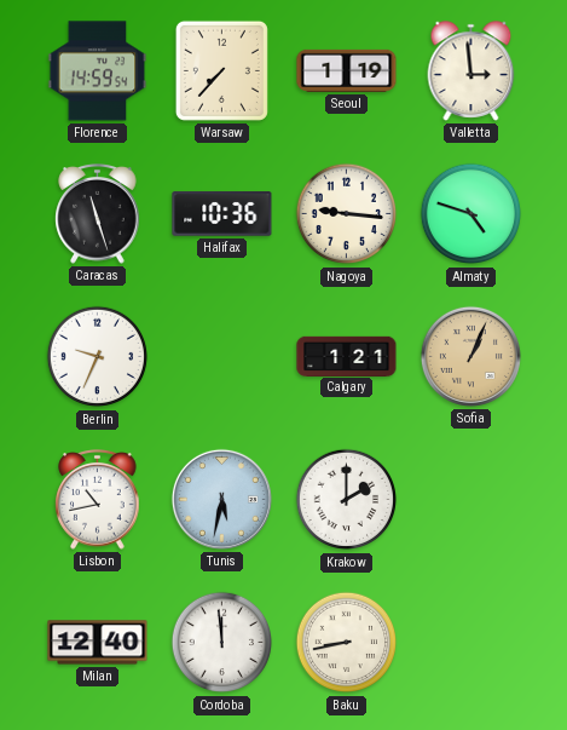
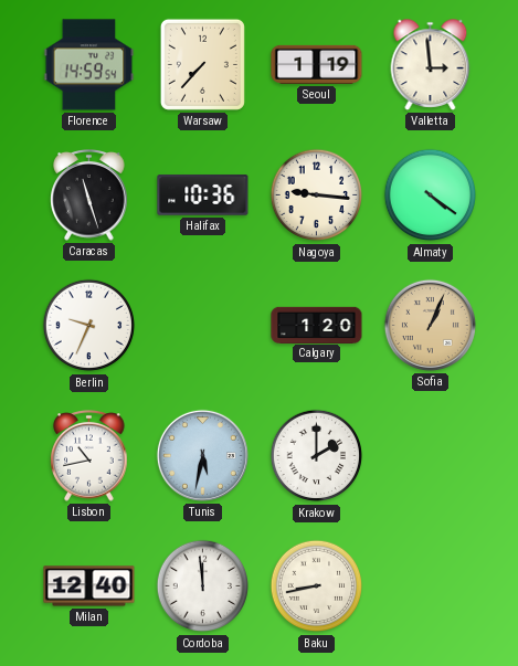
Almaty: 4:48 -> 4:21 (431, 195)
Calgary: 1:21 -> 1:20 (317, 325)
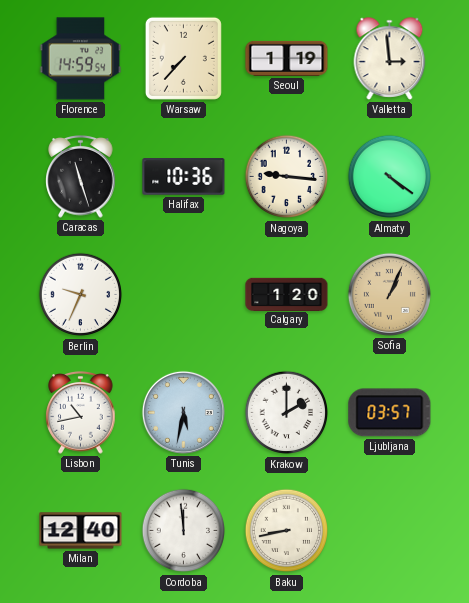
Ljubljana: none -> 03:57 (390, 413)
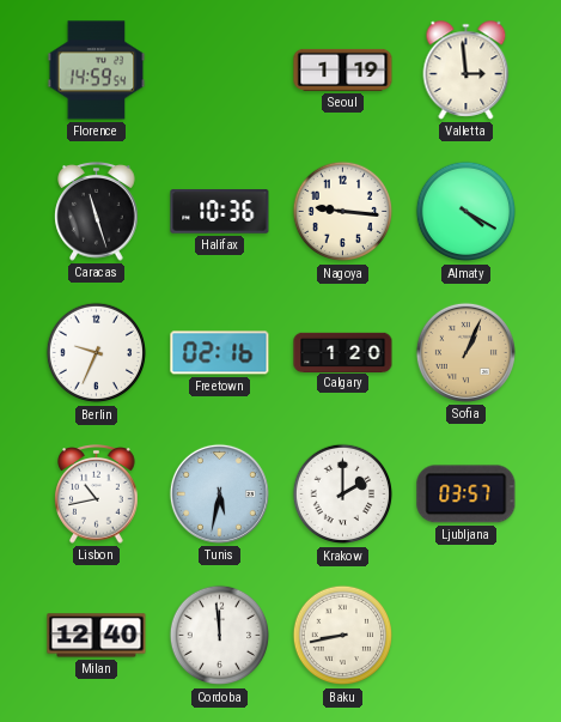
Warsaw: 7:37 -> none (183, 58)
Almaty: 4:21 -> 4:20 (467, 212)
Freetown: none -> 02:16 (220, 353)
